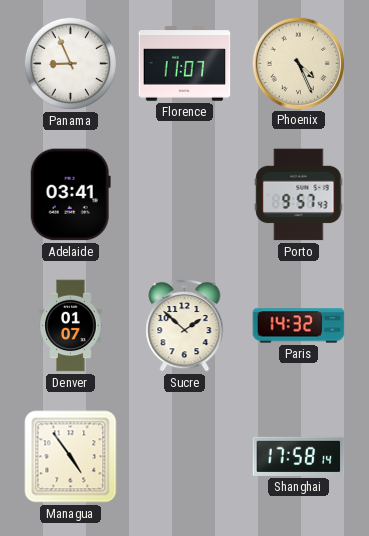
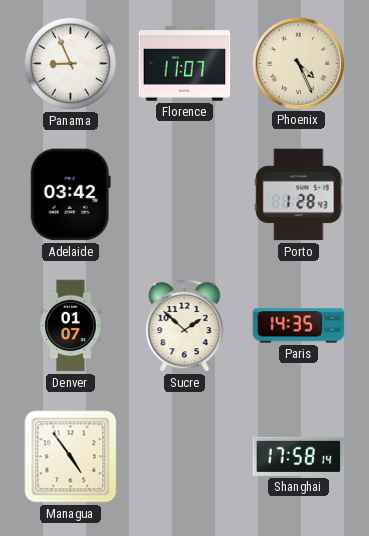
Adelaide: 03:41 -> 03:42 (70, 195)
Porto: 9:57 -> 1:28 (299, 195)
Paris: 14:32 -> 14:35 (299, 326)
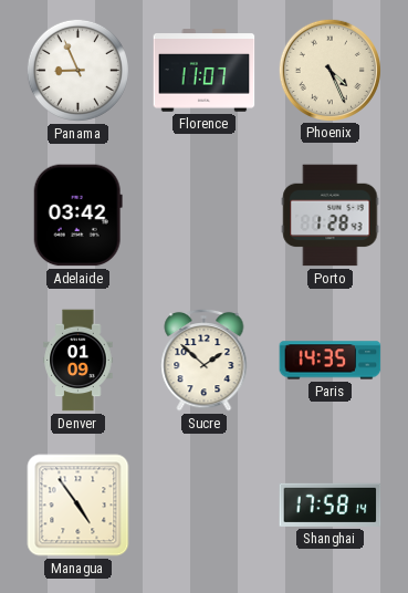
Denver: 01:07 -> 01:09 (79, 361)
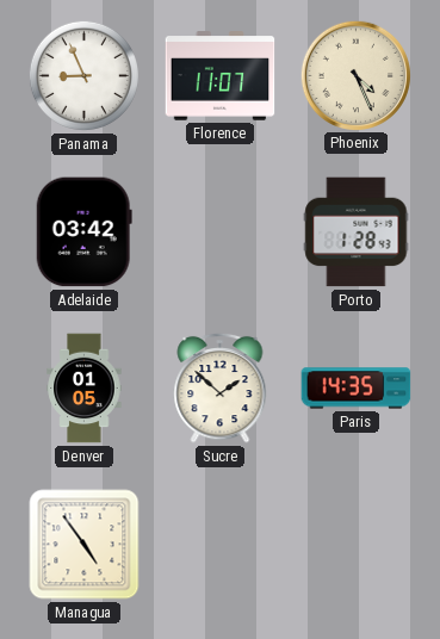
Denver: 01:09 -> 01:05 (85, 389)
Shanghai: 17:58 -> none (331, 504)
